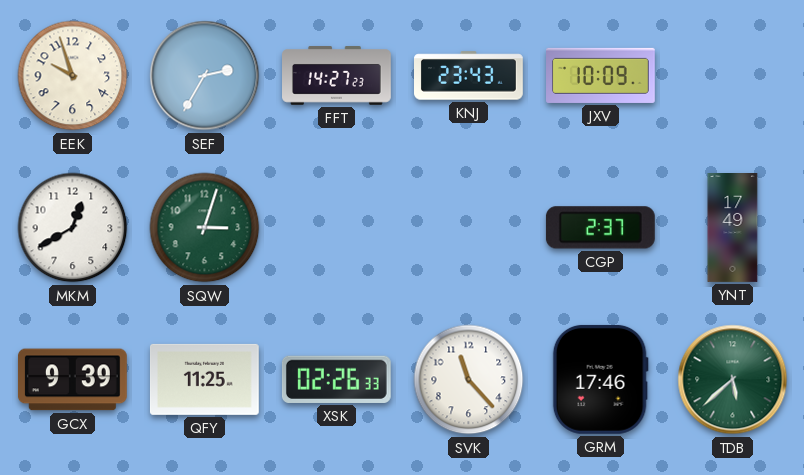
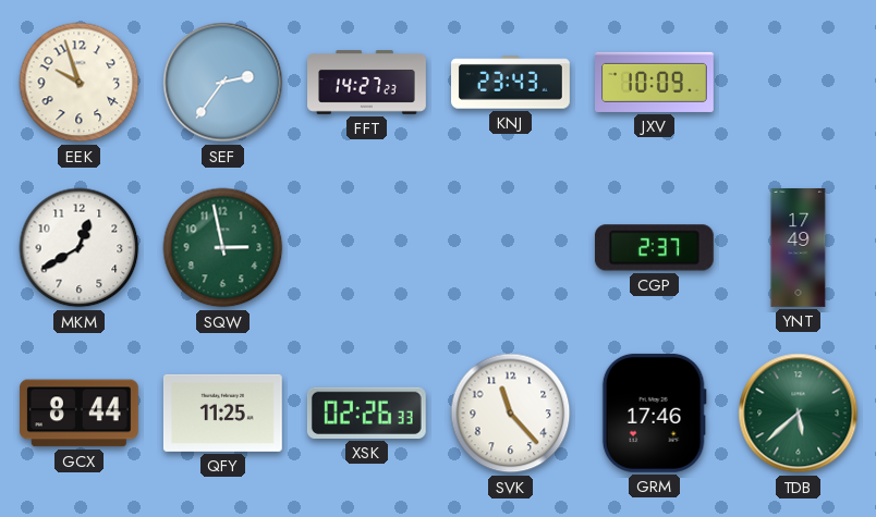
SEF: 2:35 -> 2:36 (223, 83)
SQW: 3:03 -> 2:58 (223, 248)
GCX: 9:39 -> 8:44 (78, 414)
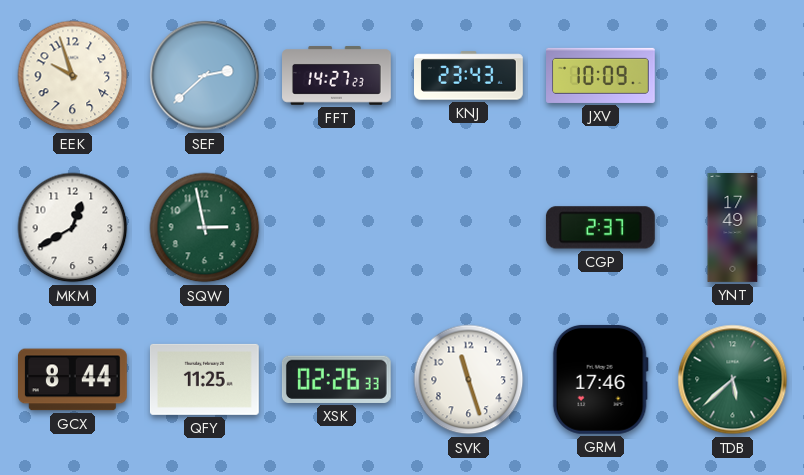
SEF: 2:36 -> 2:38 (205, 76)
SVK: 11:23 -> 11:27 (469, 380)
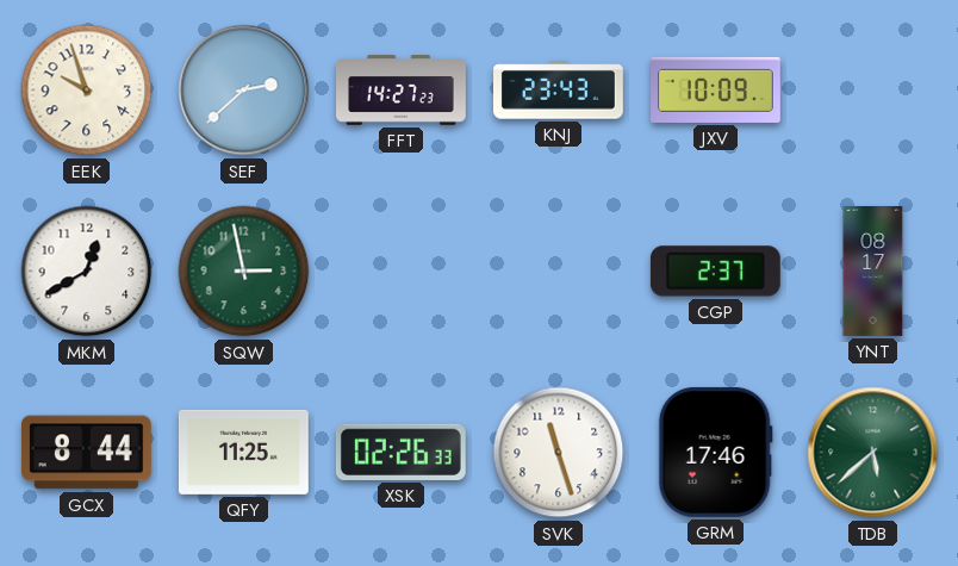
YNT: 17:49 -> 08:17 (873, 272)
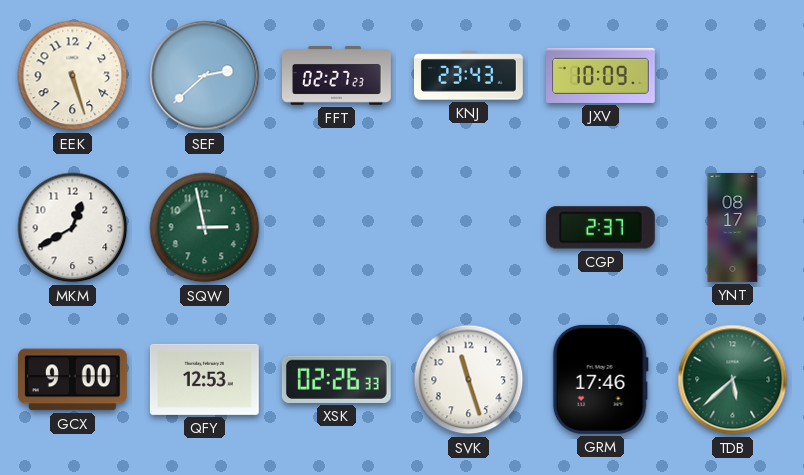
EEK: 9:57 -> 5:27 (73, 76)
FFT: 14:27 -> 02:27 (337, 76)
GCX: 8:44 -> 9:00 (72, 380)
QFY: 11:25 -> 12:53 (204, 379)
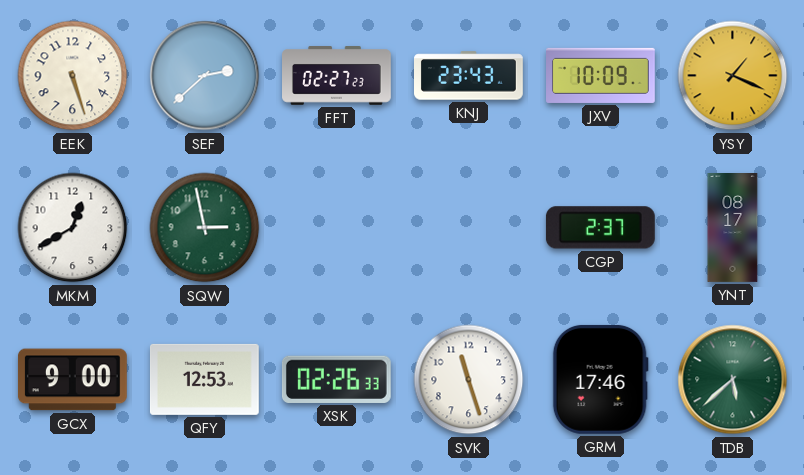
YSY: none -> 1:19 (733, 76)
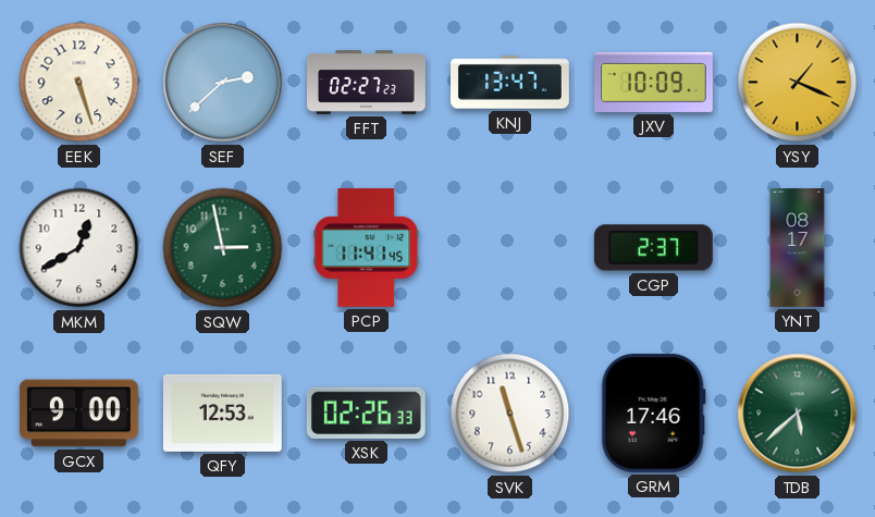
KNJ: 23:43 -> 13:47 (510, 83)
PCP: none -> 11:41 (367, 247)
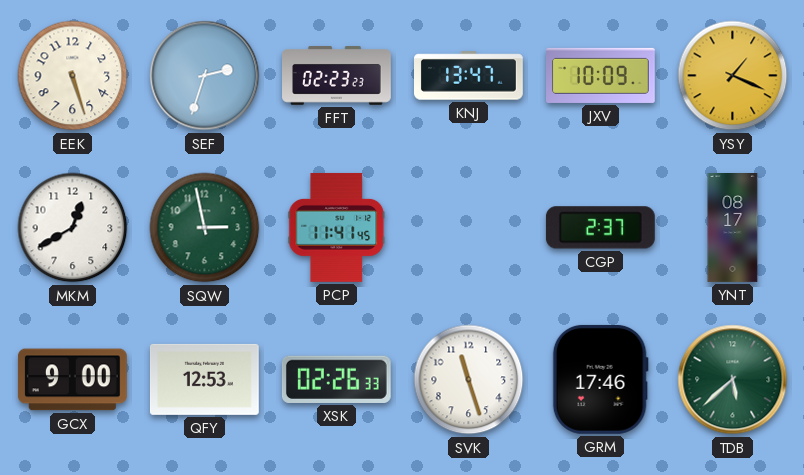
SEF: 2:38 -> 2:33 (205, 76)
FFT: 02:27 -> 02:23 (337, 76)
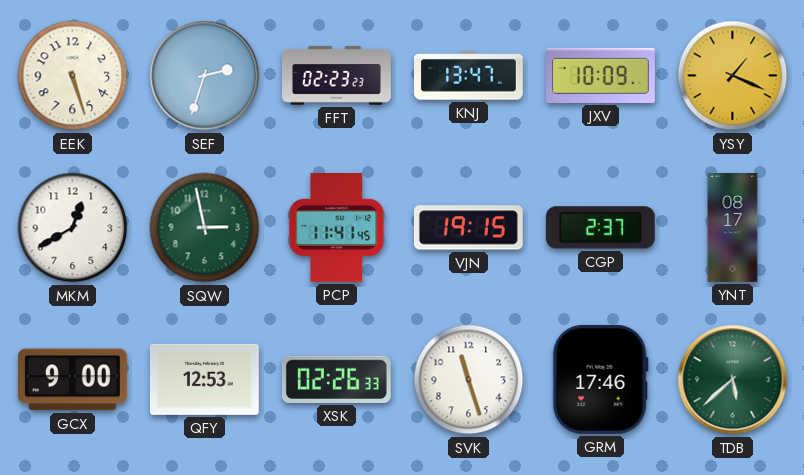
VJN: none -> 19:15 (468, 228)
